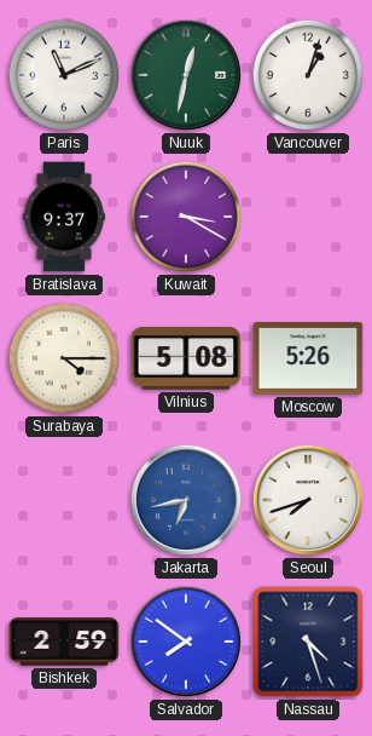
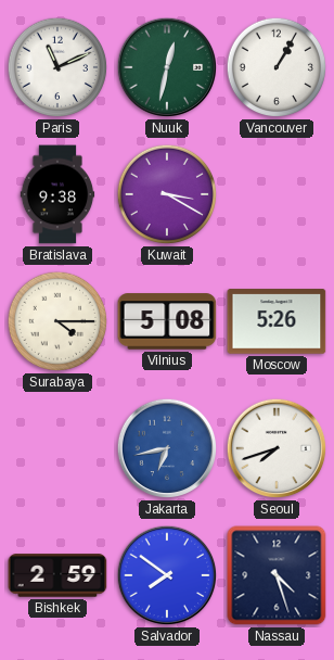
Vancouver: 1:03 -> 1:05 (277, 67)
Bratislava: 9:37 -> 9:38 (57, 194)
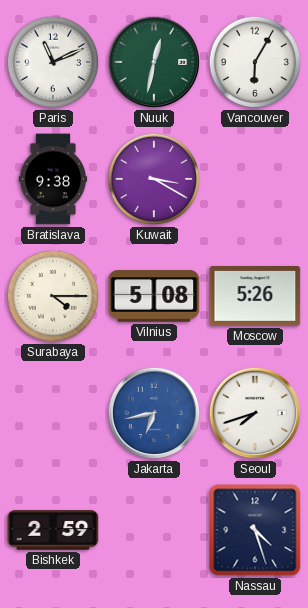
Vancouver: 1:05 -> 6:05 (255, 62)
Salvador: 7:51 -> none (167, 575)
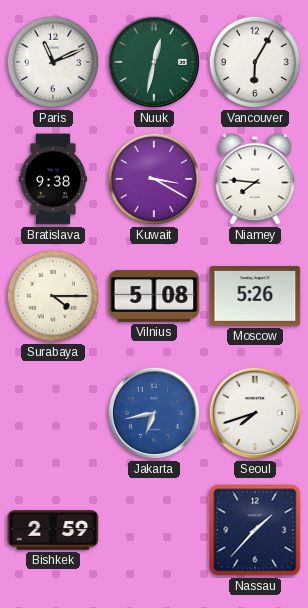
Niamey: none -> 7:46 (255, 179)
Nassau: 4:27 -> 1:37 (255, 530)
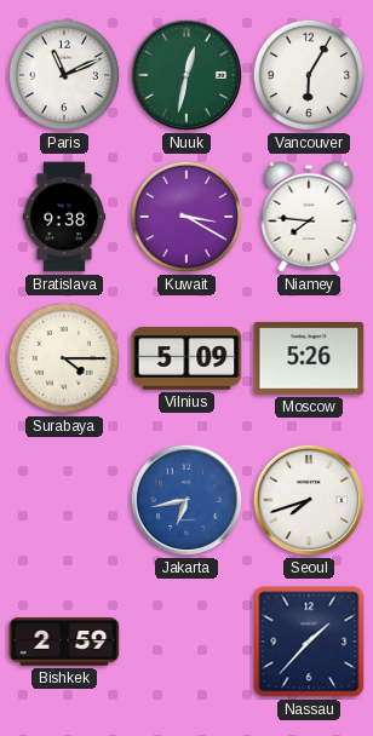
Vilnius: 5:08 -> 5:09 (187, 358)
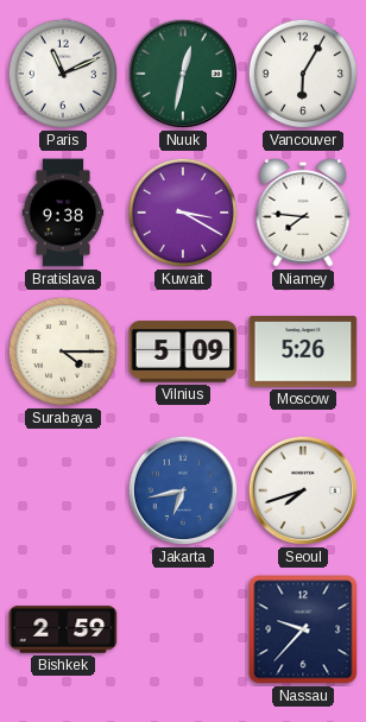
Nassau: 1:37 -> 9:37 (303, 629)
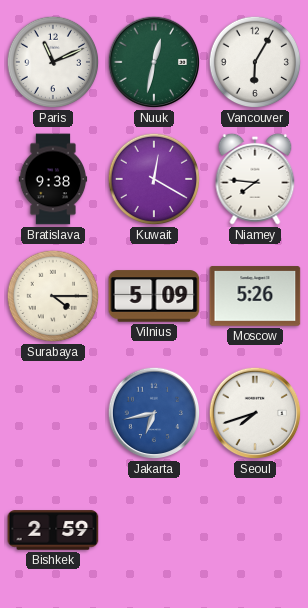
Kuwait: 3:20 -> 12:20 (154, 179)
Nassau: 9:37 -> none (303, 629)
